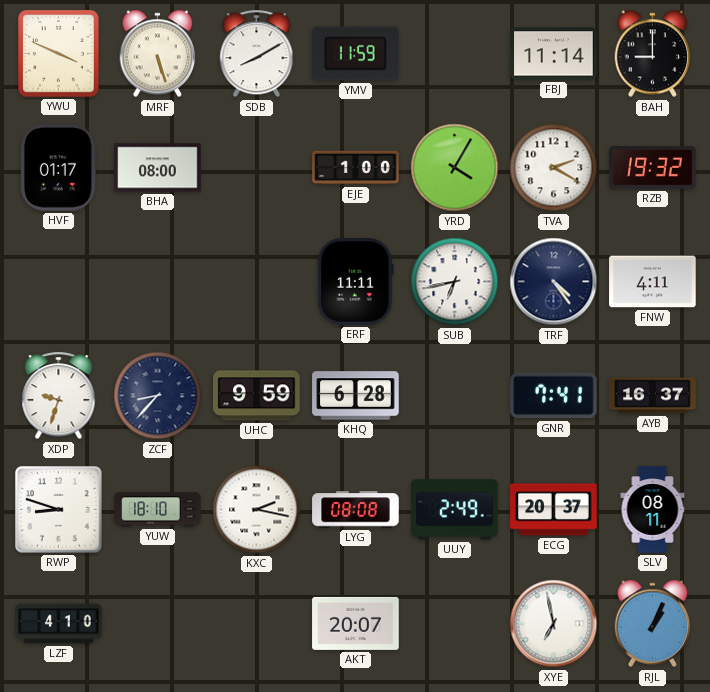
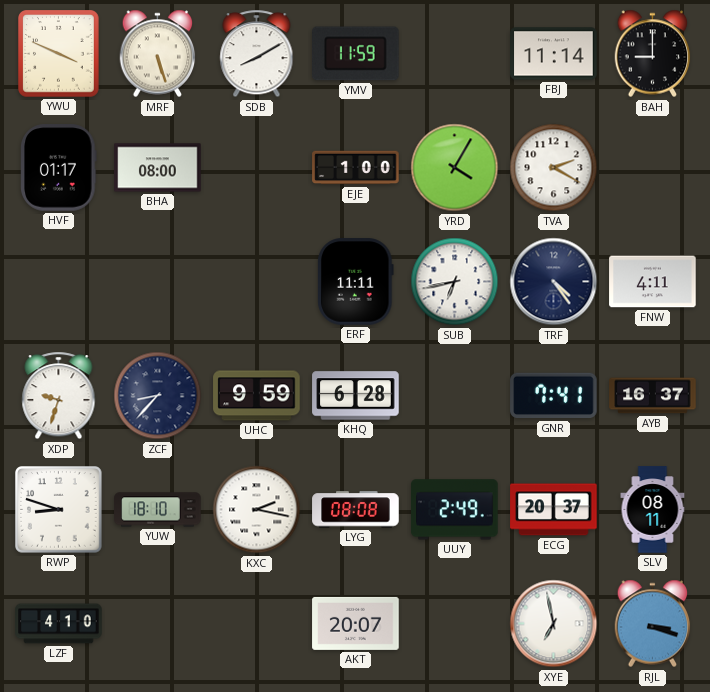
RZB: 19:32 -> none (653, 168)
RJL: 1:04 -> 3:18 (653, 624)
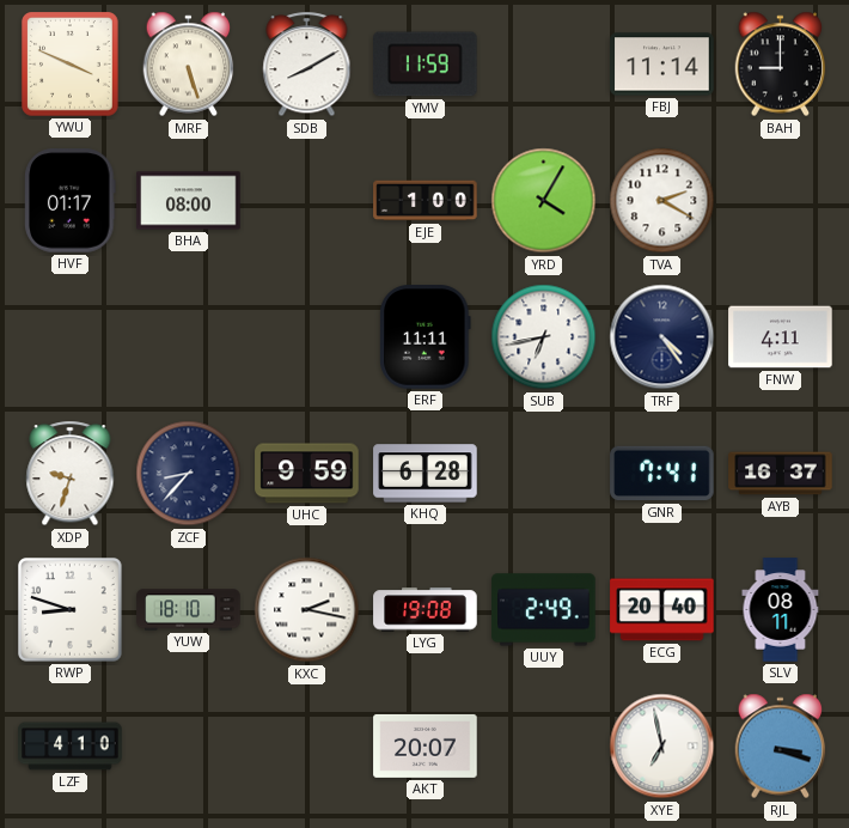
LYG: 08:08 -> 19:08 (426, 610)
ECG: 20:37 -> 20:40 (662, 610)
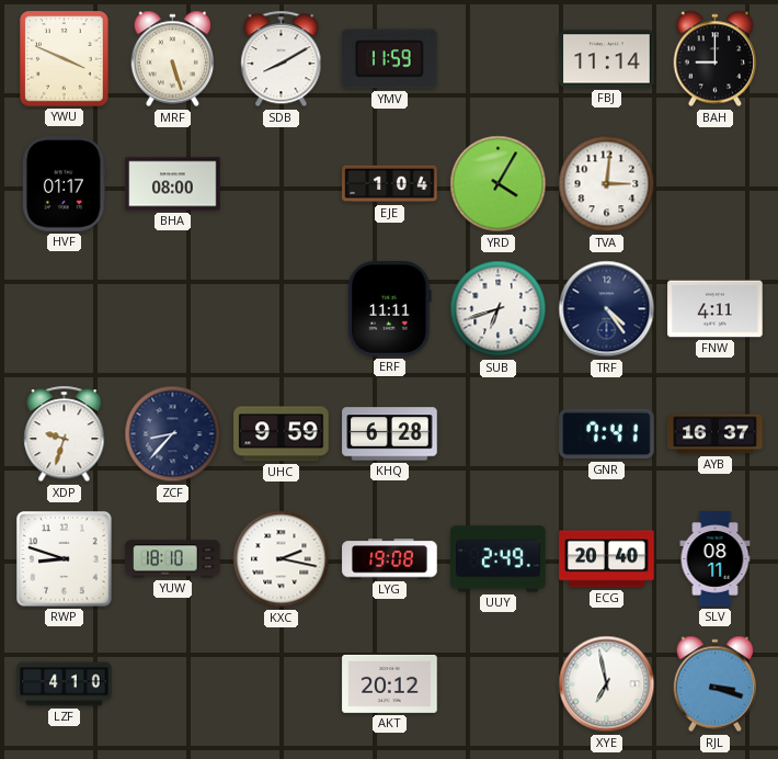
EJE: 1:00 -> 1:04 (390, 184)
TVA: 2:20 -> 3:01 (607, 184)
SUB: 6:43 -> 6:42 (499, 309)
AKT: 20:07 -> 20:12 (390, 683)
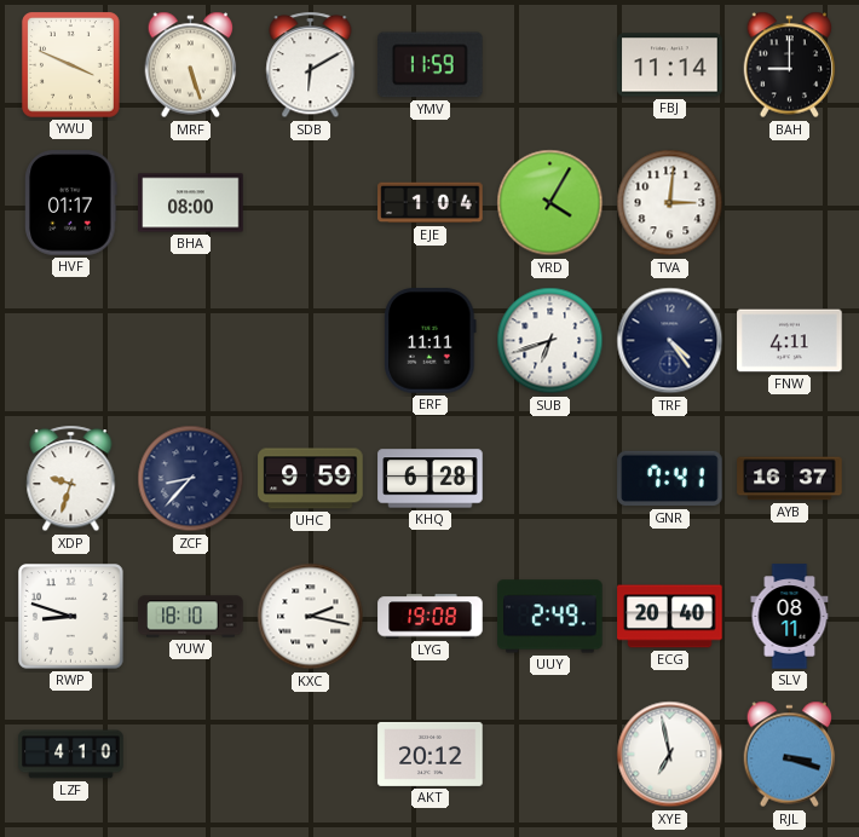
SDB: 8:10 -> 6:10 (311, 65)
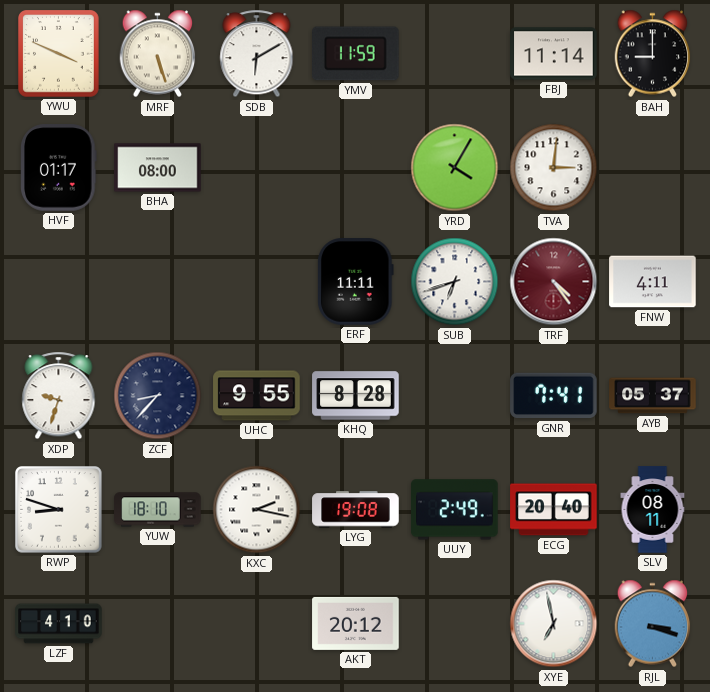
EJE: 1:04 -> none (431, 203)
TRF dial: navy -> burgundy (554, 282)
UHC: 9:59 -> 9:55 (257, 396)
KHQ: 6:28 -> 8:28 (356, 396)
AYB: 16:37 -> 05:37 (653, 396)
